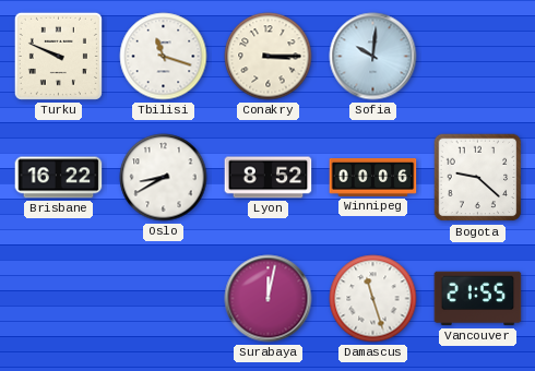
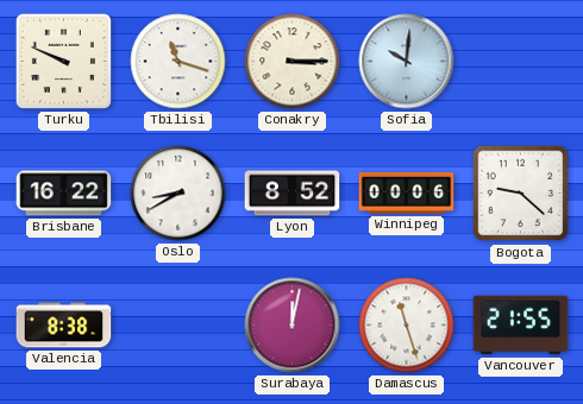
Valencia: none -> 8:38 (64, 326)
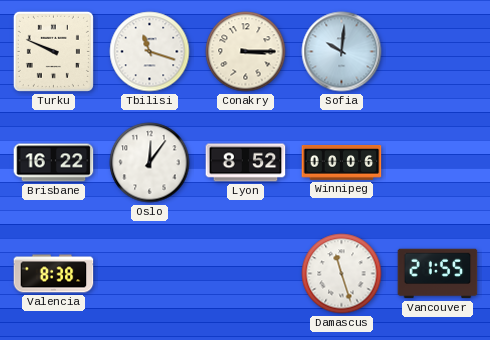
Oslo: 8:40 -> 12:06 (150, 163)
Bogota: 9:22 -> none (521, 194)
Surabaya: 12:02 -> none (293, 326)
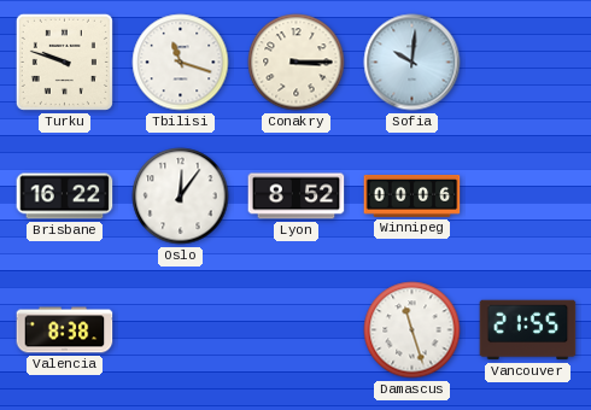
Turku: 9:49 -> 9:48 (64, 61)
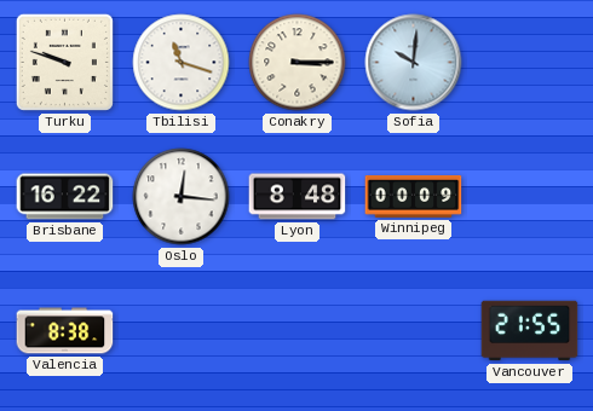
Oslo: 12:06 -> 12:16 (182, 197)
Lyon: 8:52 -> 8:48 (298, 197)
Winnipeg: 00:06 -> 00:09 (414, 197)
Damascus: 11:27 -> none (412, 330)
